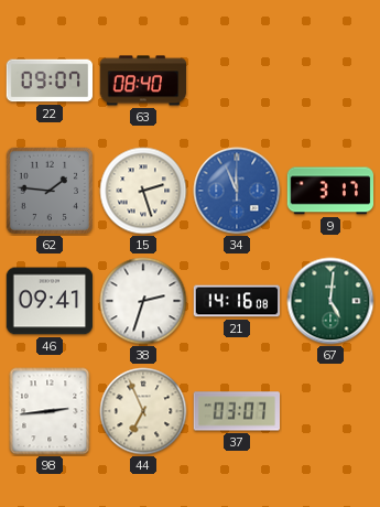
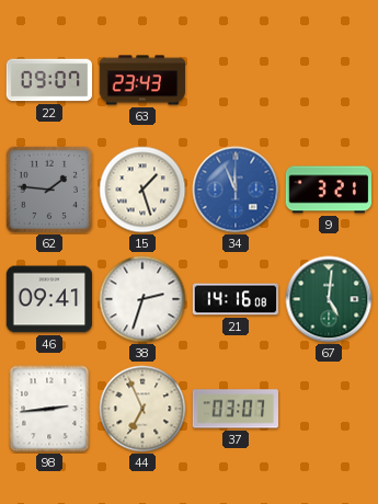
63: 08:40 -> 23:43 (142, 80)
15: 2:27 -> 1:27 (142, 190)
9: 3:17 -> 3:21 (329, 190)
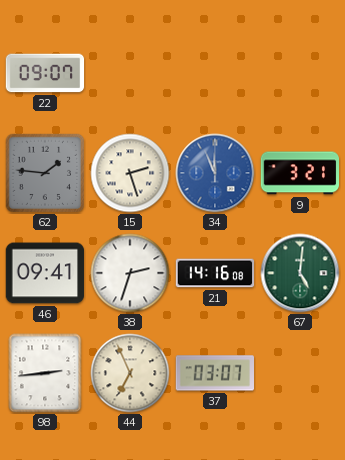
63: 23:43 -> none (142, 80)
15: 1:27 -> 2:27 (130, 173)
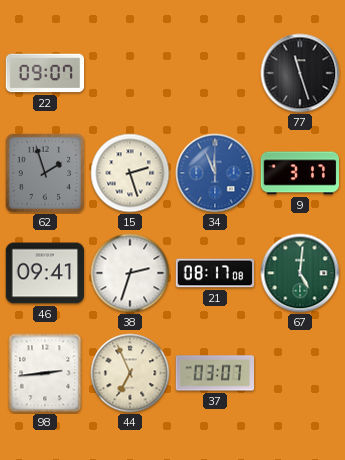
77: none -> 11:27 (300, 73)
62: 1:46 -> 1:57 (45, 173)
9: 3:21 -> 3:17 (300, 173)
21: 14:16 -> 08:17 (215, 273)
